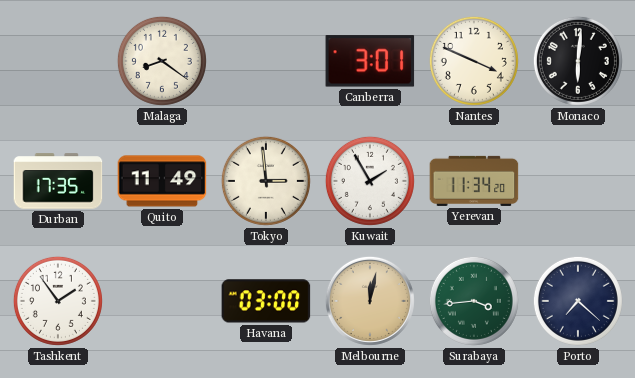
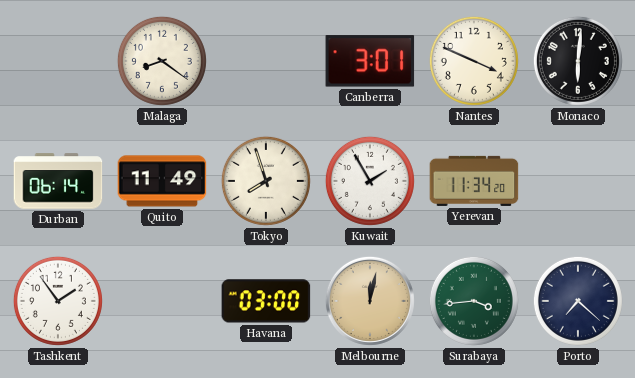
Durban: 17:35 -> 06:14 (58, 181)
Tokyo: 2:59 -> 7:57 (266, 181)
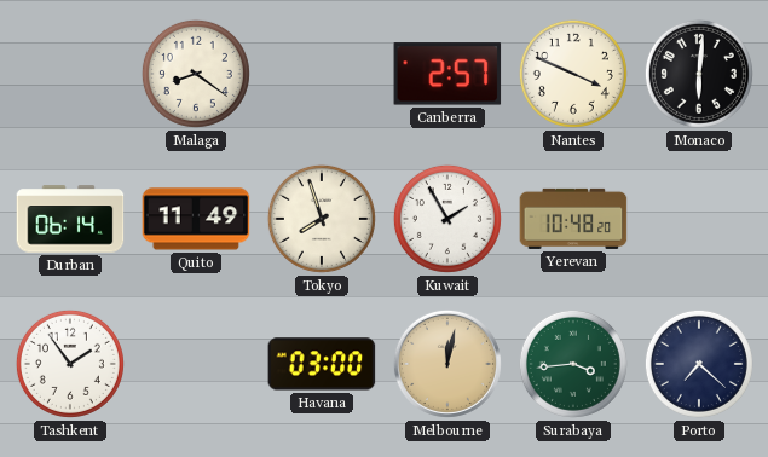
Canberra: 3:01 -> 2:57 (447, 74)
Yerevan: 11:34 -> 10:48 (573, 219)
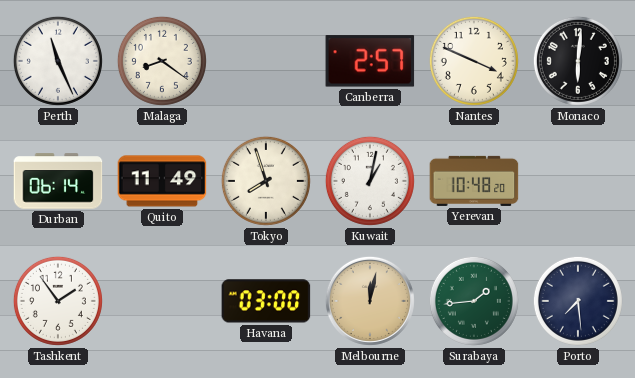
Perth: none -> 11:26 (58, 61)
Kuwait: 1:55 -> 1:02 (370, 181)
Surabaya: 3:44 -> 1:44 (474, 301)
Porto: 7:22 -> 7:29 (578, 301)
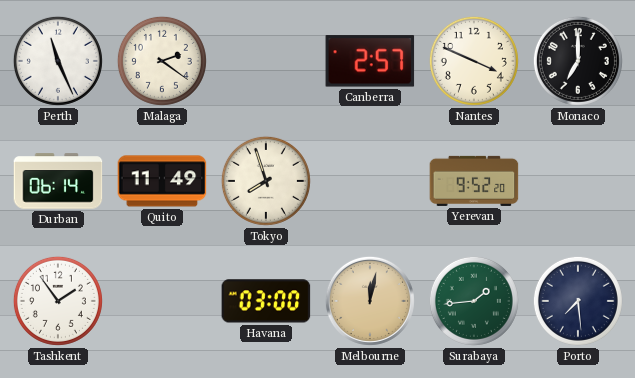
Malaga: 8:21 -> 2:21 (162, 61)
Monaco: 6:01 -> 7:00 (578, 61)
Kuwait: 1:02 -> none (370, 181)
Yerevan: 10:48 -> 9:52 (474, 181)
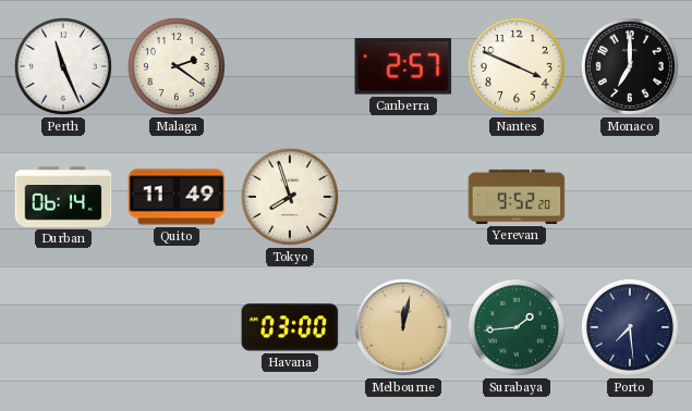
Tashkent: 1:54 -> none (58, 301)
